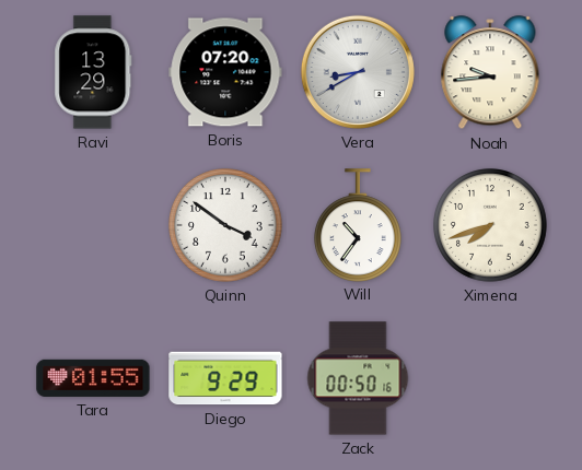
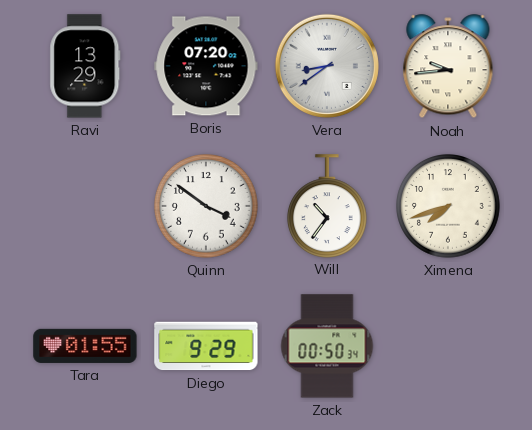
Vera: 8:40 -> 8:39 (327, 66)
Zack: 00:50:16 -> 00:50:34 (327, 346)
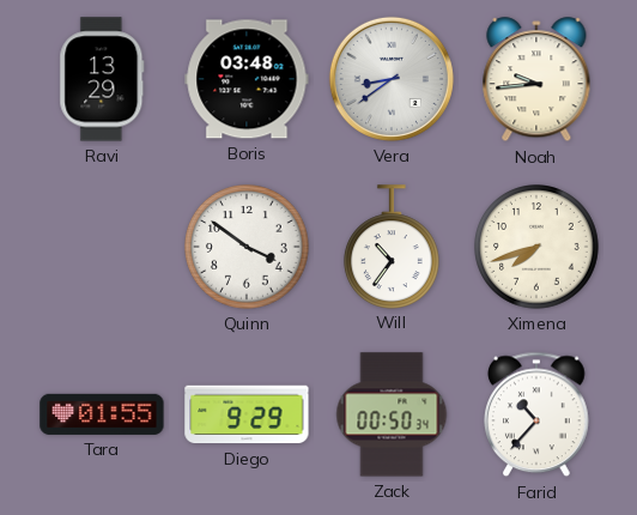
Boris: 07:20 -> 03:48 (247, 79)
Farid: none -> 10:37 (538, 414)
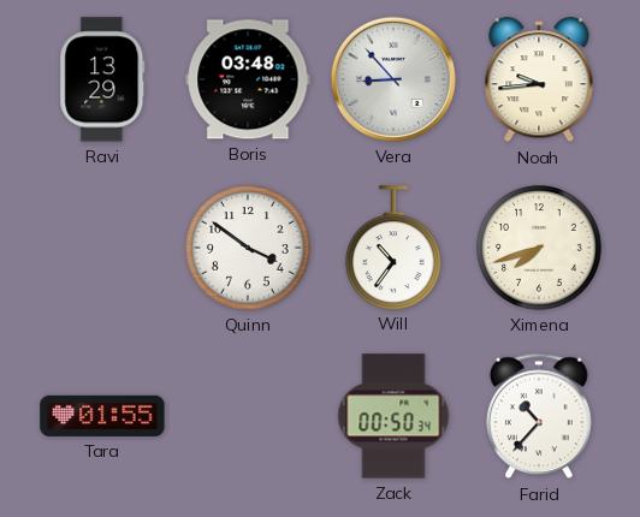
Vera: 8:39 -> 8:53 (393, 79)
Diego: 9:29 -> none (247, 414)
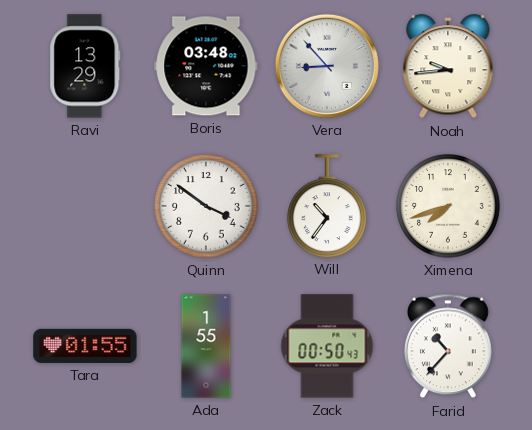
Ada: none -> 1:55 (206, 346)
Zack: 00:50:34 -> 00:50:43 (327, 346)
